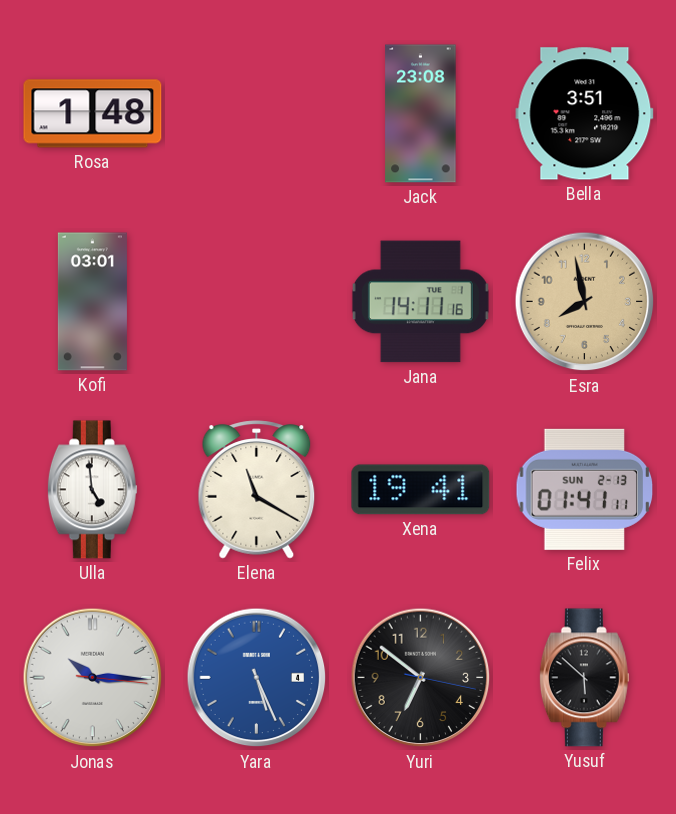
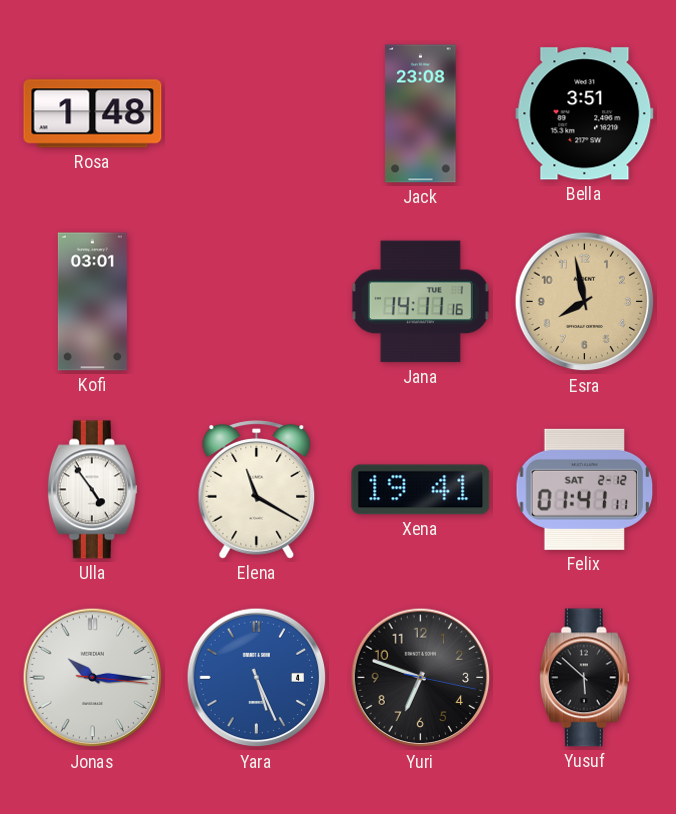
Ulla: 4:59 -> 4:54 (92, 490)
Felix date: SUN 2-13 -> SAT 2-12 (585, 489)
Yuri: 6:51 -> 6:48 (421, 678)
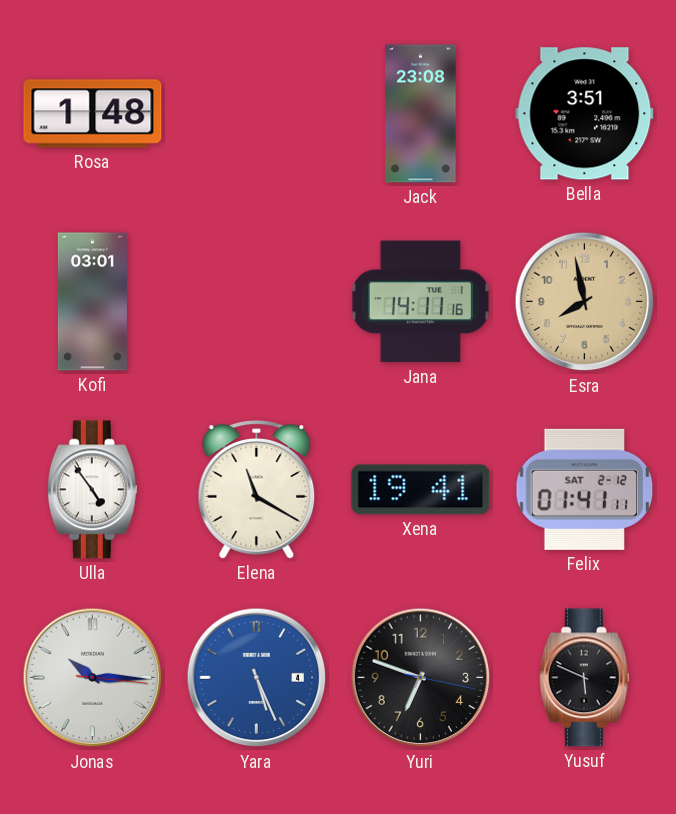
Yusuf: 5:52 -> 5:49 (584, 678)
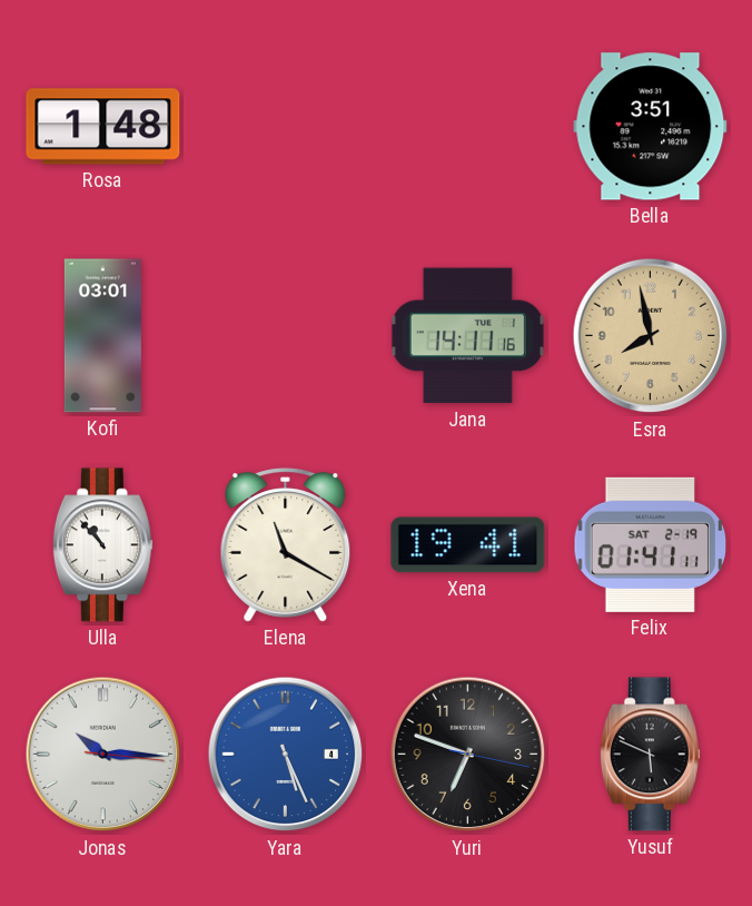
Jack: 23:08 -> none (421, 114)
Ulla: 4:54 -> 10:53 (102, 545)
Felix date: SAT 2-12 -> SAT 2-19 (651, 544)
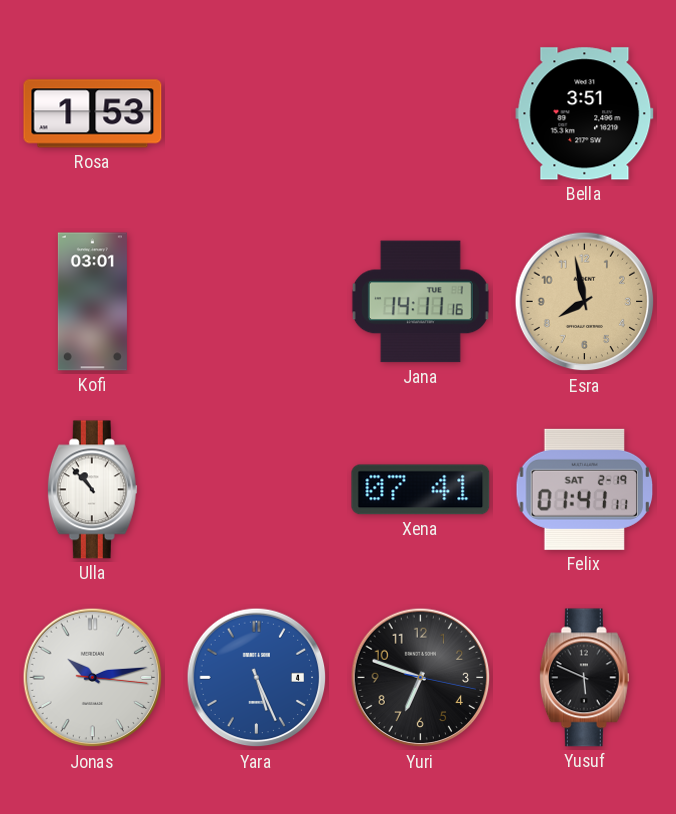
Rosa: 1:48 -> 1:53 (93, 114)
Elena: 11:20 -> none (286, 545)
Xena: 19:41 -> 07:41 (421, 490)
Jonas: 10:15 -> 10:13 (93, 678)
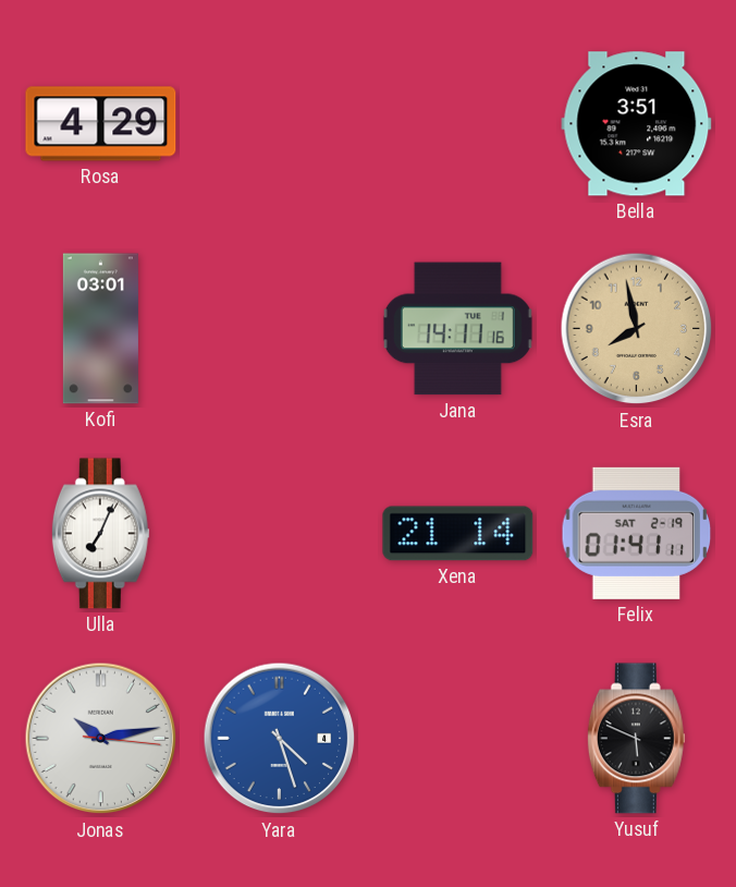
Rosa: 1:53 -> 4:29 (101, 124)
Ulla: 10:53 -> 7:04 (100, 534)
Xena: 07:41 -> 21:14 (458, 534)
Yara: 5:26 -> 4:27 (280, 739)
Yuri: 6:48 -> none (421, 678)
